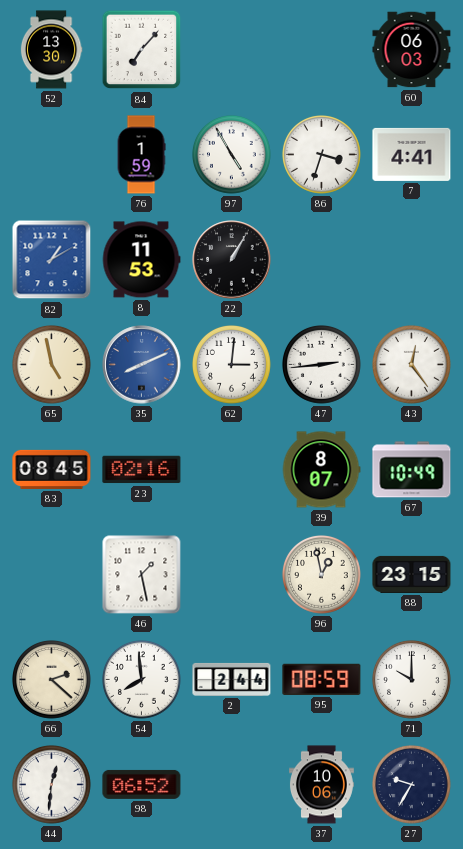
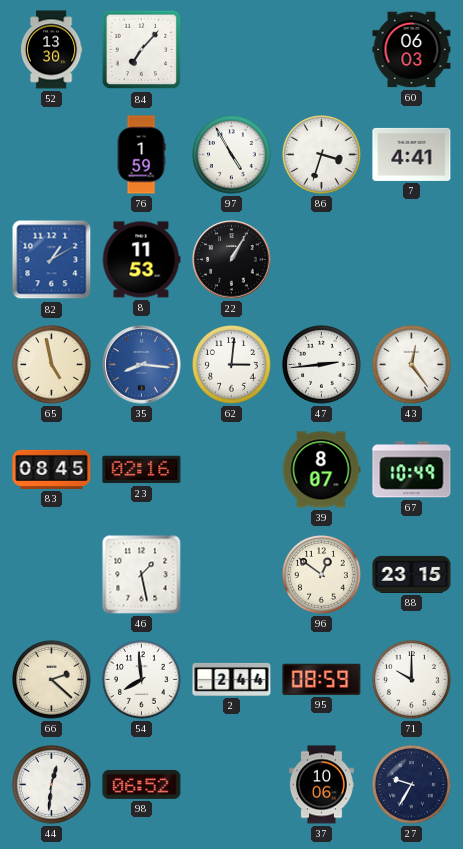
35: 8:11 -> 8:16 (142, 365)
96: 12:58 -> 12:51 (322, 575)
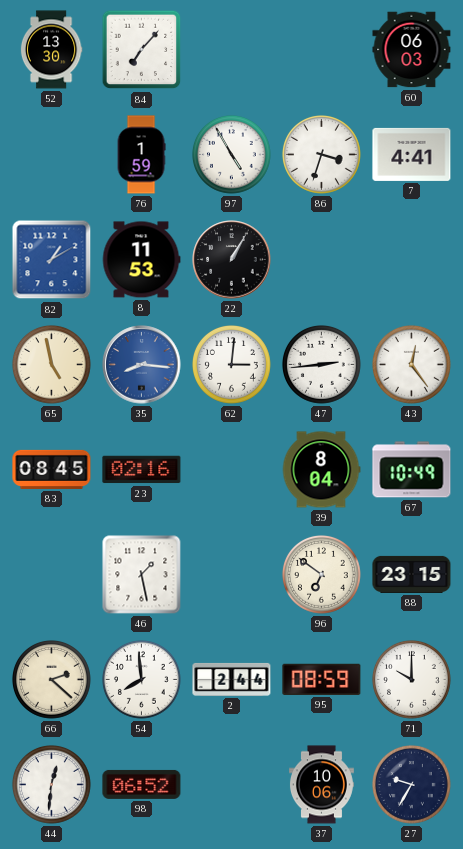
39: 8:07 -> 8:04 (321, 470)
96: 12:51 -> 6:51 (322, 575)
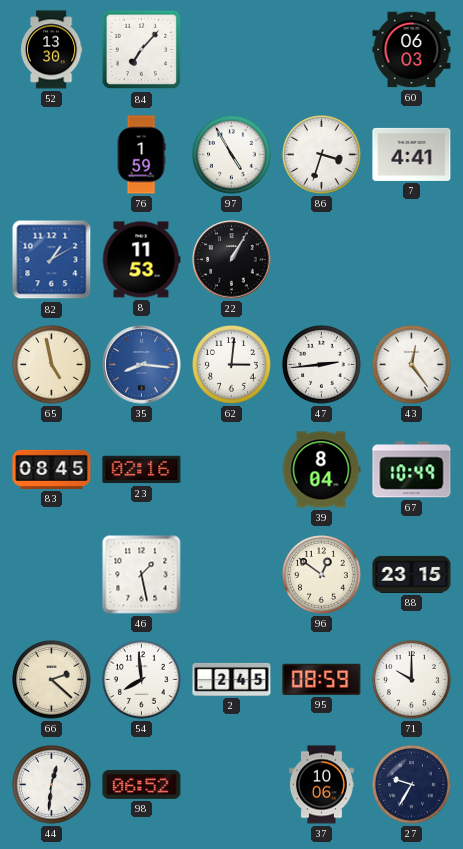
96: 6:51 -> 12:51 (322, 575)
2: 2:44 -> 2:45 (232, 679)
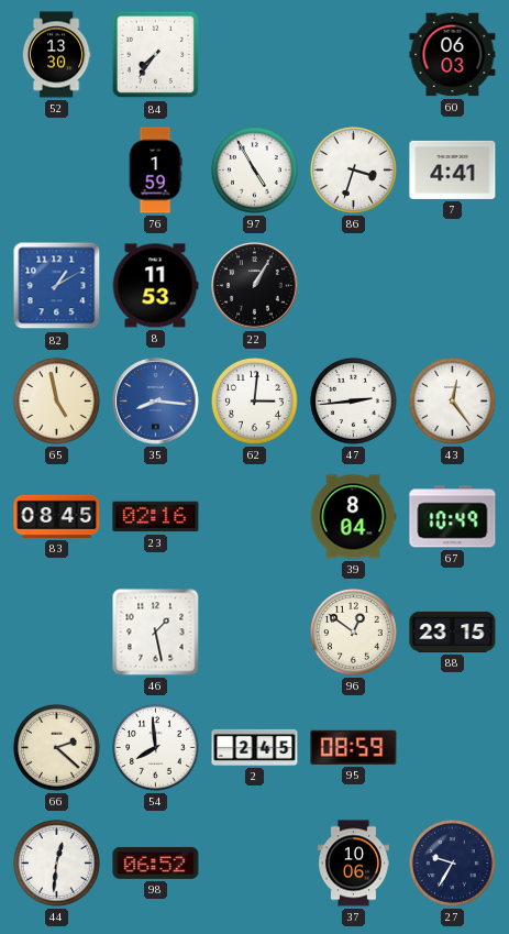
84: 7:07 -> 7:36 (156, 55)
71: 10:00 -> none (412, 680)
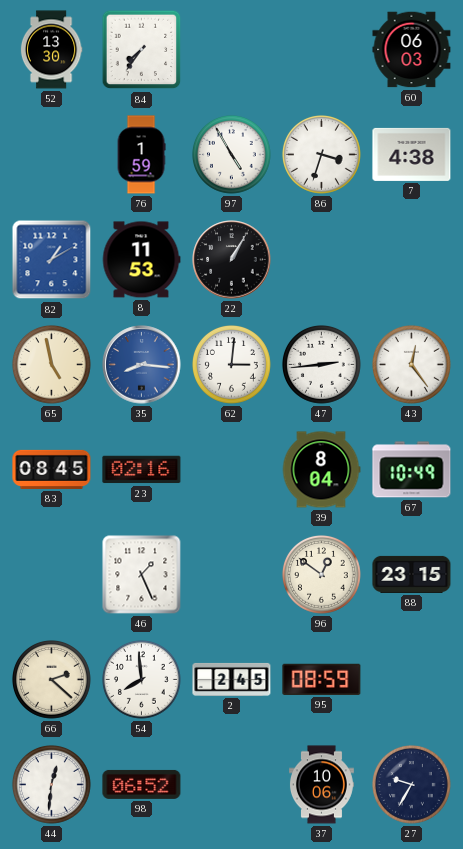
7: 4:41 -> 4:38 (412, 154)
46: 1:28 -> 1:26 (142, 575)
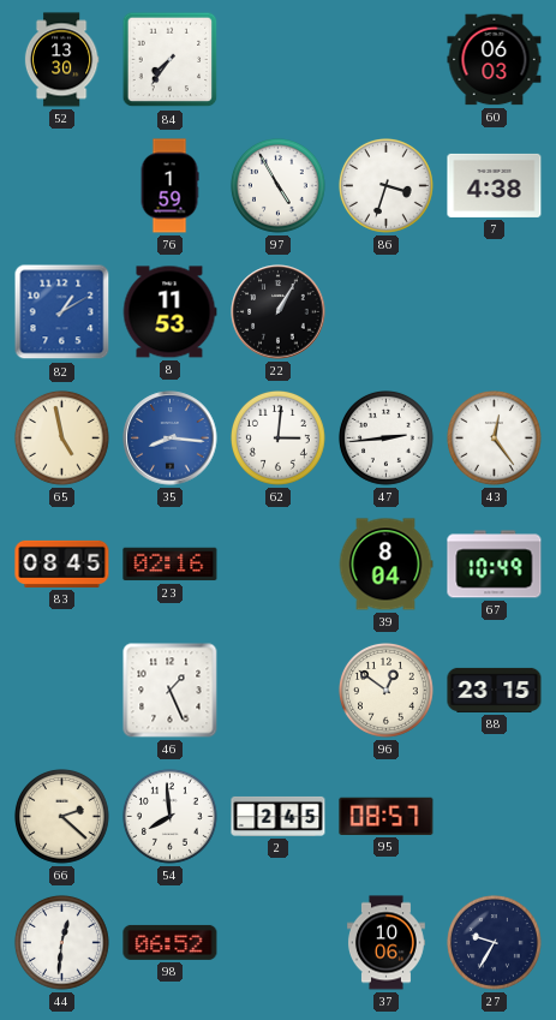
95: 08:59 -> 08:57 (387, 816)
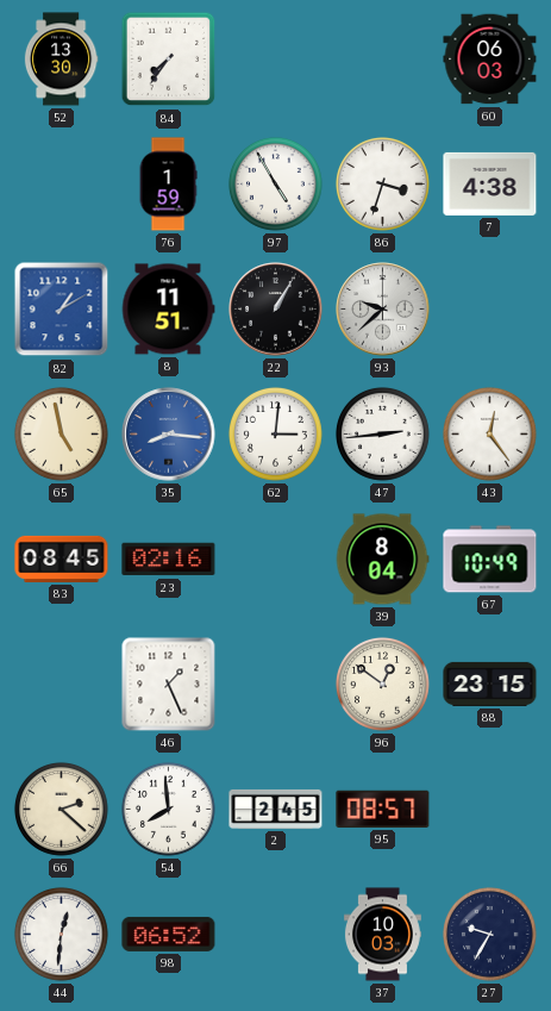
8: 11:53 -> 11:51 (168, 310)
93: none -> 9:38 (383, 310)
37: 10:06 -> 10:03 (383, 935)
